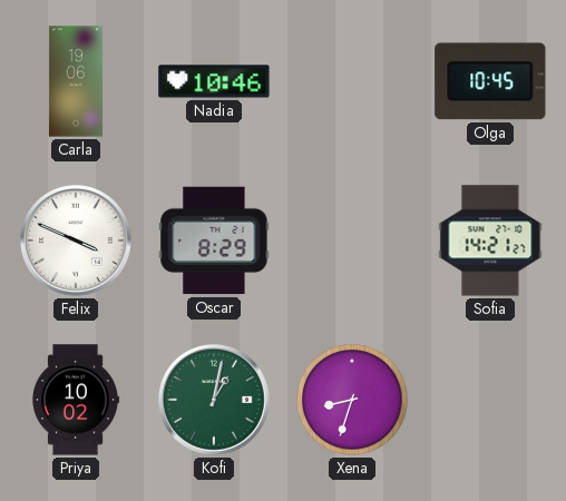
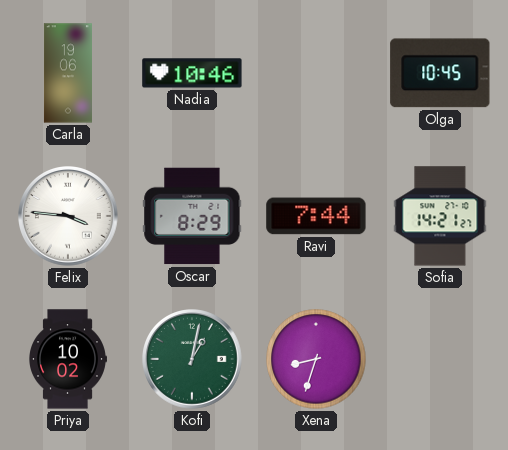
Felix: 3:49 -> 3:46 (69, 217)
Ravi: none -> 7:44 (316, 216)
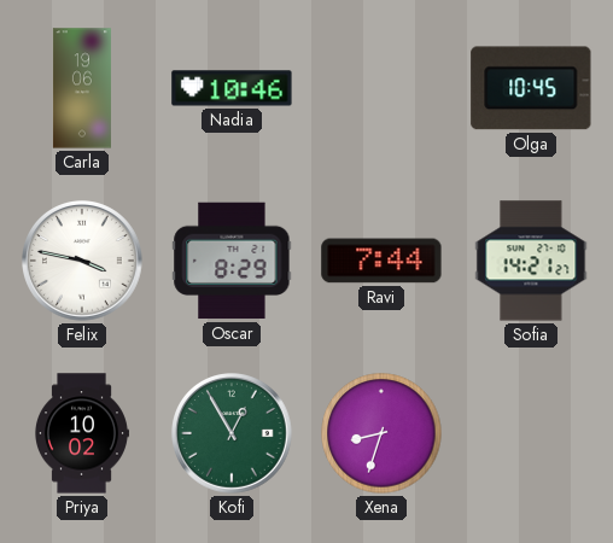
Felix: 3:46 -> 3:47 (83, 262)
Kofi: 1:02 -> 12:55 (233, 434)
